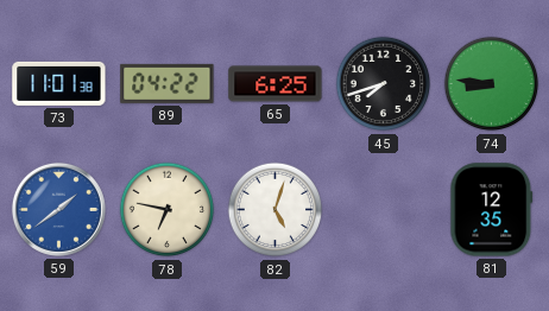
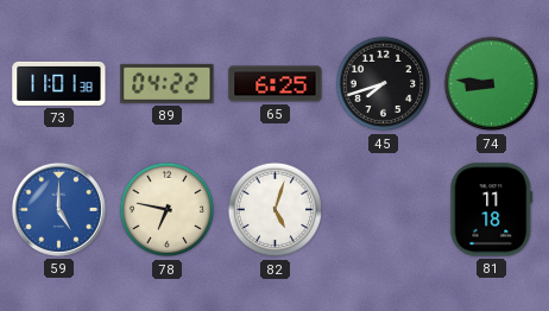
59: 1:39 -> 5:00 (58, 209)
81: 12:35 -> 11:18 (492, 210)
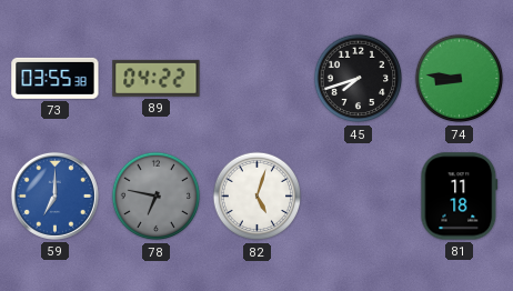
73: 11:01 -> 03:55 (56, 78)
65: 6:25 -> none (276, 84)
59: 5:00 -> 7:00 (54, 195)
78 dial: cream -> grey (157, 197)
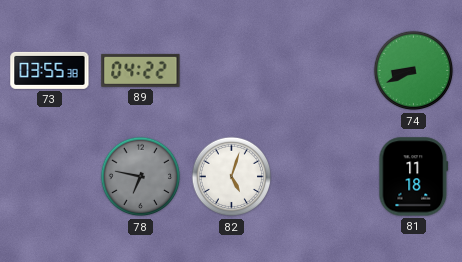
45: 7:42 -> none (359, 79)
74: 8:46 -> 8:41 (414, 71)
59: 7:00 -> none (54, 195)
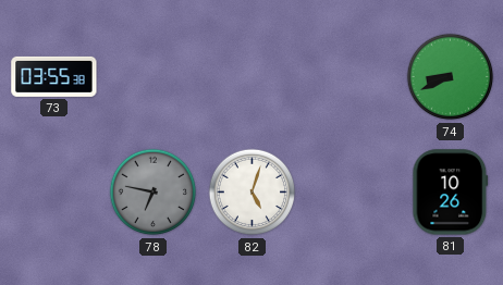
89: 04:22 -> none (141, 70)
81: 11:18 -> 10:26 (451, 193)
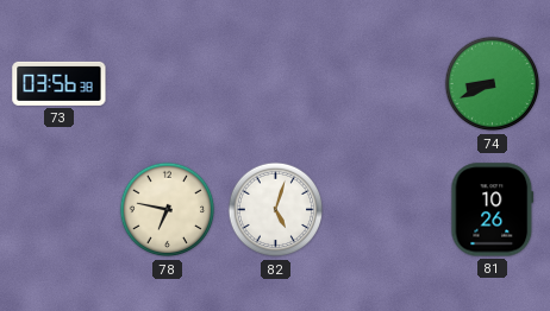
73: 03:55 -> 03:56 (60, 83)
78 dial: grey -> cream (168, 210)
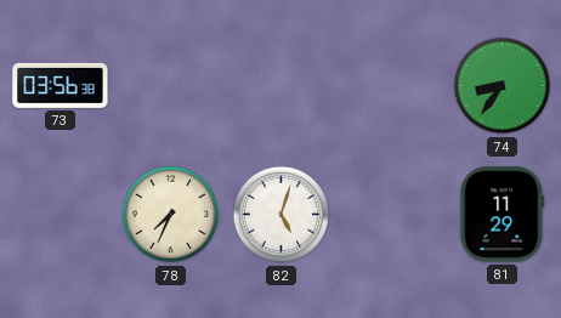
74: 8:41 -> 8:36 (503, 86)
78: 6:47 -> 7:34 (171, 215)
81: 10:26 -> 11:29 (503, 215)
